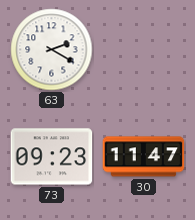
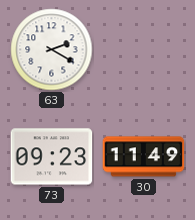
30: 11:47 -> 11:49 (144, 157)
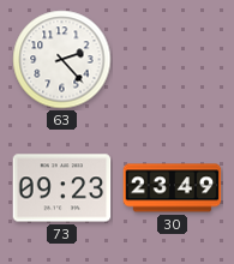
63: 2:20 -> 2:23 (62, 60)
30: 11:49 -> 23:49 (173, 188)
